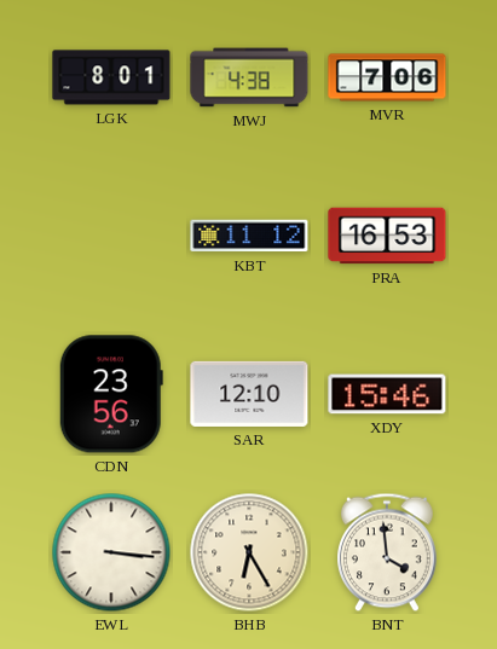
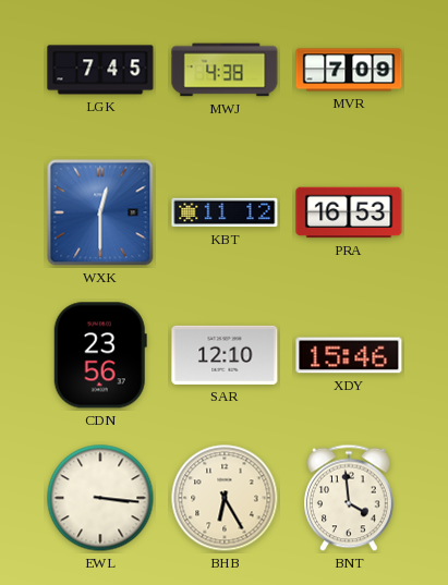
LGK: 8:01 -> 7:45 (100, 70)
MVR: 7:06 -> 7:09 (349, 70)
WXK: none -> 12:30 (100, 212)
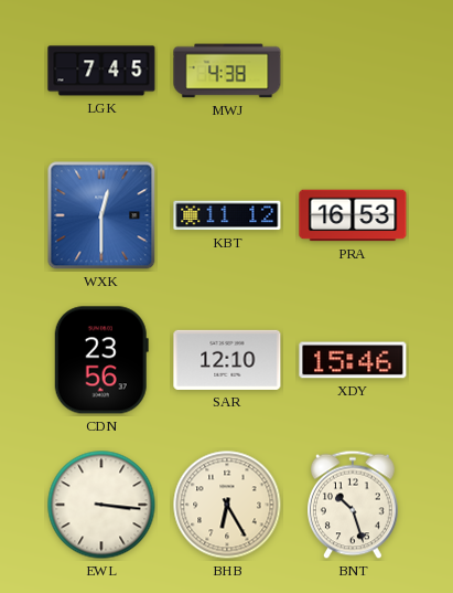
MVR: 7:09 -> none (349, 70)
BNT: 3:59 -> 10:27 (354, 505)
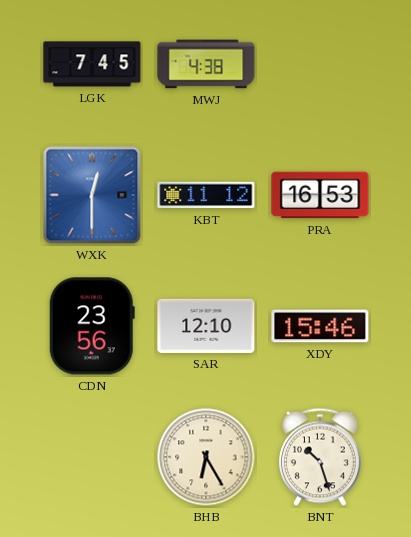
EWL: 3:16 -> none (101, 505)
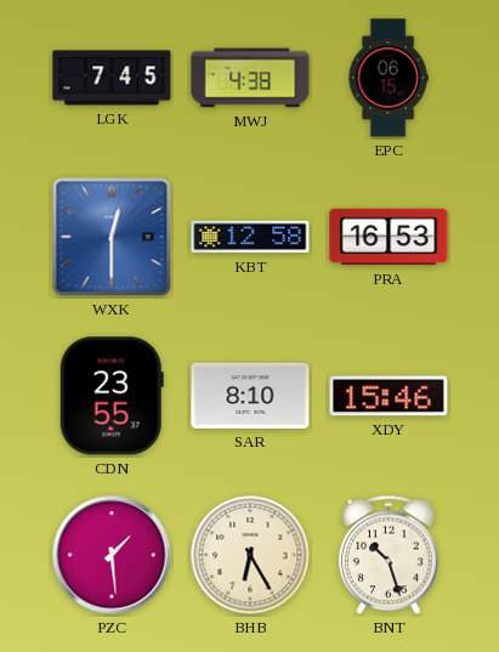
EPC: none -> 06:15 (389, 78)
KBT: 11:12 -> 12:58 (250, 237)
CDN: 23:56 -> 23:55 (112, 396)
SAR: 12:10 -> 8:10 (250, 396)
PZC: none -> 1:29 (112, 555)
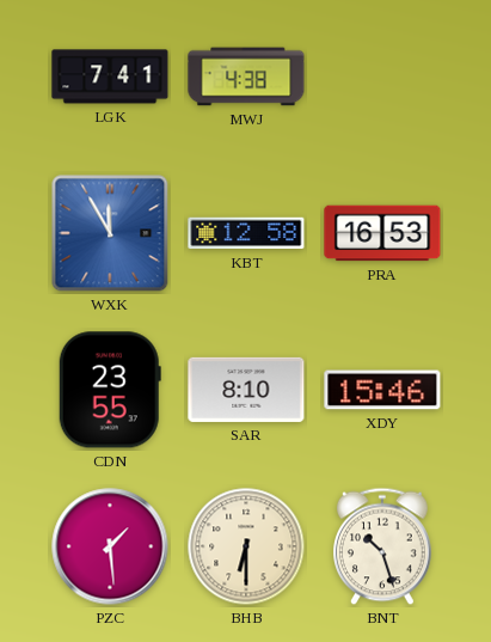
LGK: 7:45 -> 7:41 (110, 77)
EPC: 06:15 -> none (389, 78)
WXK: 12:30 -> 11:55 (110, 233)
BHB: 6:25 -> 6:30 (246, 546)
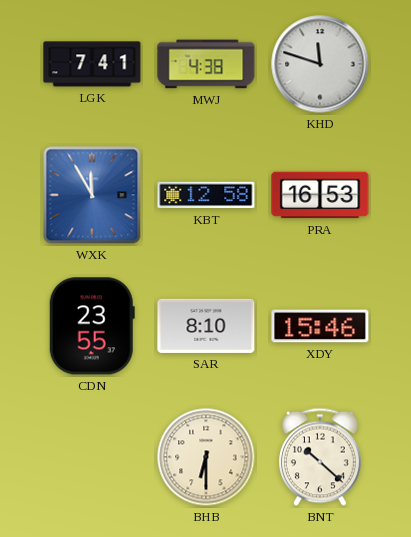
KHD: none -> 11:48 (320, 64)
PZC: 1:29 -> none (110, 546)
BNT: 10:27 -> 10:22 (321, 457)
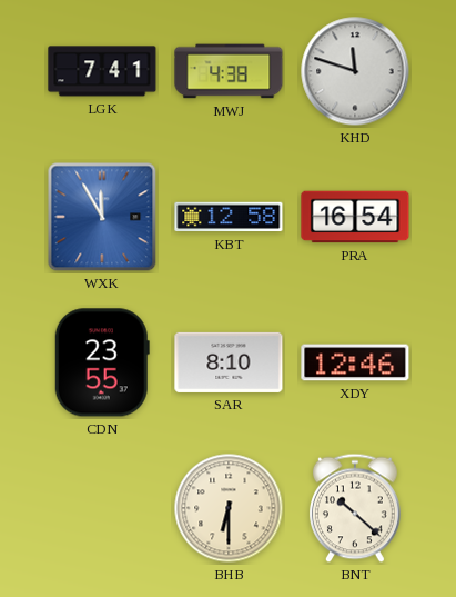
PRA: 16:53 -> 16:54 (355, 217)
XDY: 15:46 -> 12:46 (355, 362)
